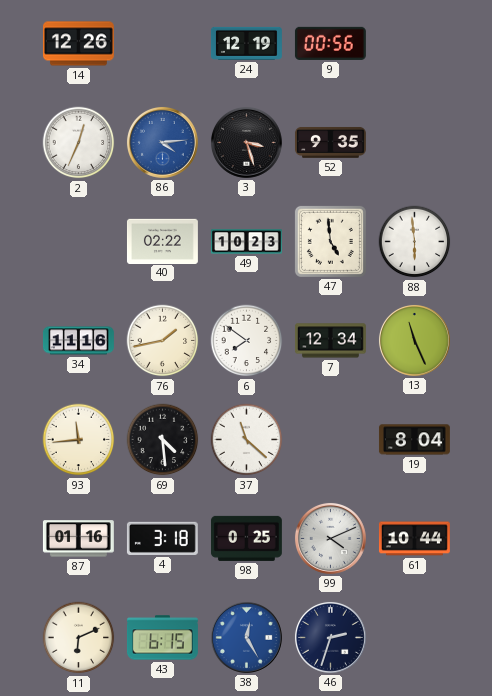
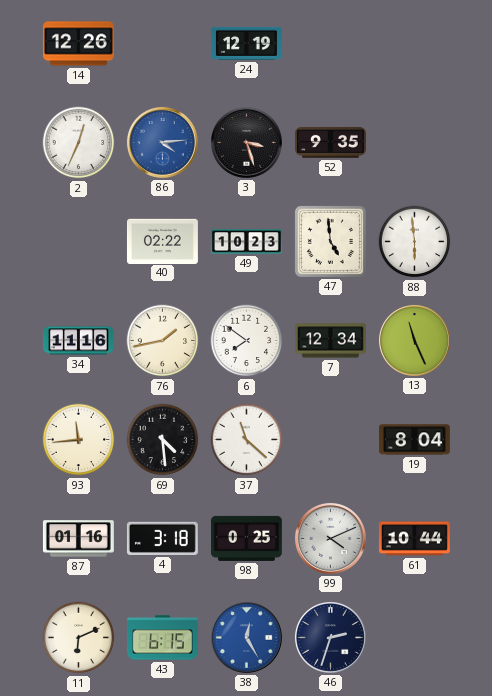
9: 00:56 -> none (330, 43)
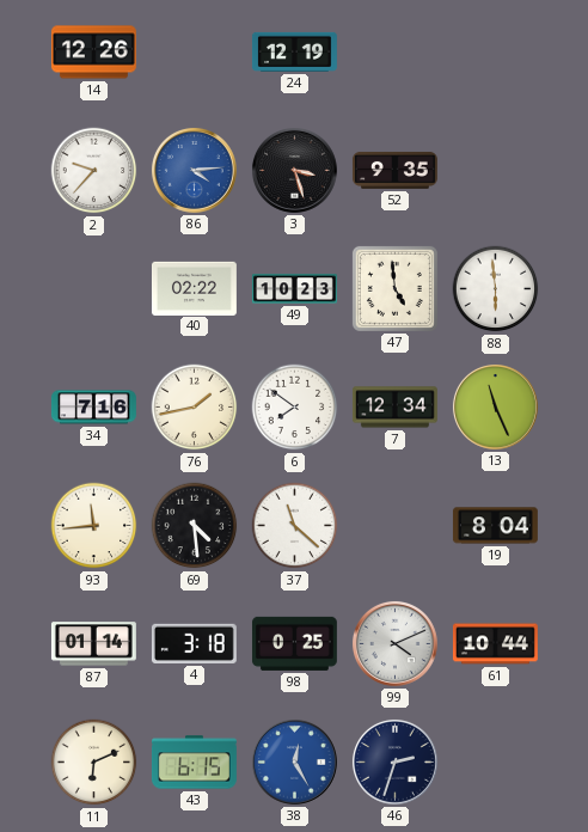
2: 12:34 -> 9:37 (94, 171)
34: 11:16 -> 7:16 (94, 408)
87: 01:16 -> 01:14 (93, 644)
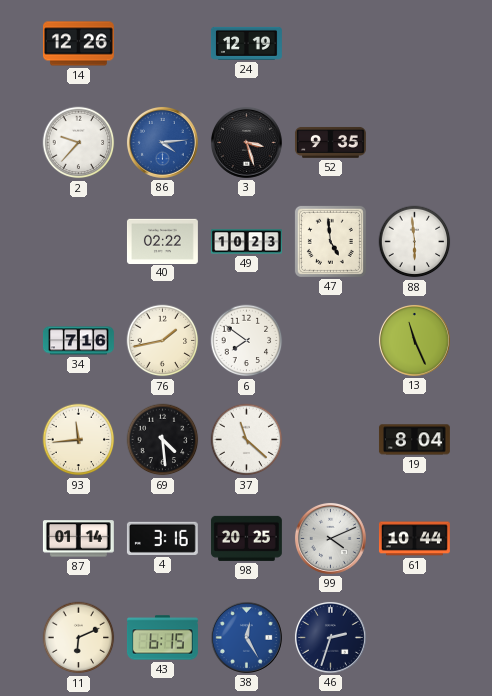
7: 12:34 -> none (394, 408)
4: 3:18 -> 3:16 (162, 538)
98: 0:25 -> 20:25 (246, 538)
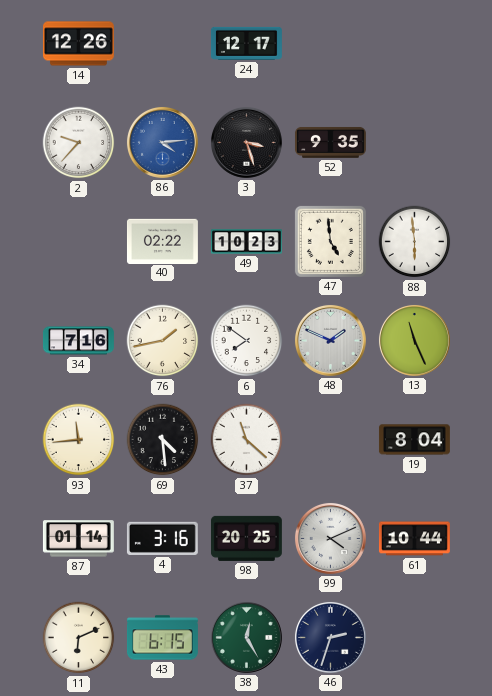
24: 12:19 -> 12:17 (246, 43)
48: none -> 1:49 (330, 340)
38 dial: blue -> green (246, 637)
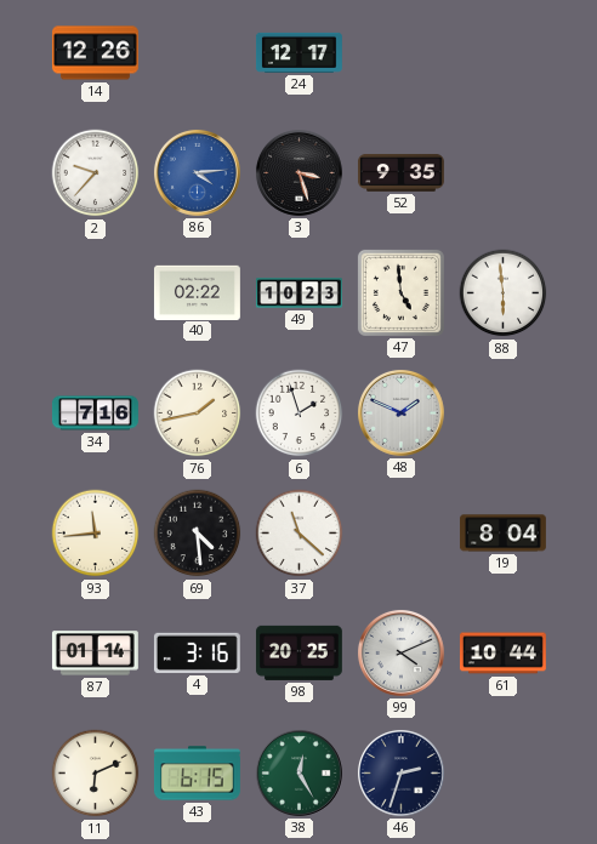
6: 7:51 -> 1:57 (300, 414)
13: 11:26 -> none (414, 340)
